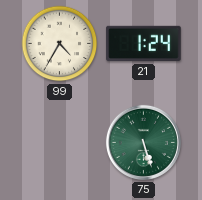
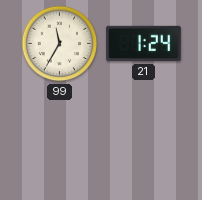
99: 4:35 -> 11:35 (60, 44)
75: 5:27 -> none (143, 142)
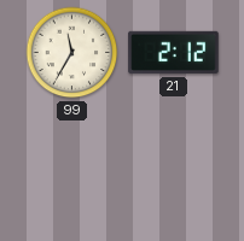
21: 1:24 -> 2:12 (174, 53)
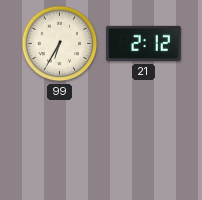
99: 11:35 -> 6:35 (60, 44)
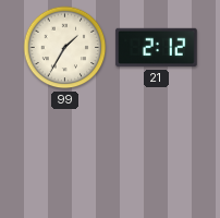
99: 6:35 -> 1:35 (65, 48)
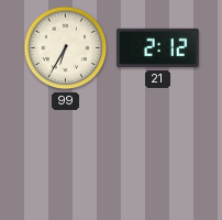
99: 1:35 -> 6:35 (66, 48)
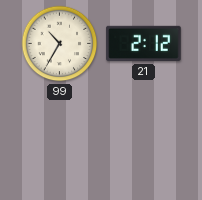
99: 6:35 -> 10:35 (60, 44)
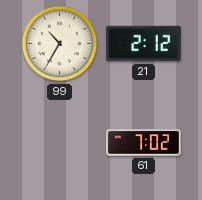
61: none -> 7:02 (144, 143)
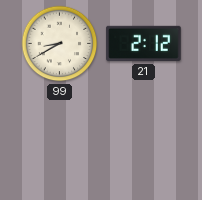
99: 10:35 -> 8:40 (60, 44)
61: 7:02 -> none (144, 143)
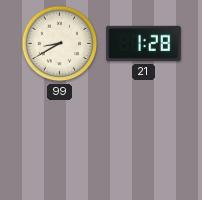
21: 2:12 -> 1:28 (144, 44)
